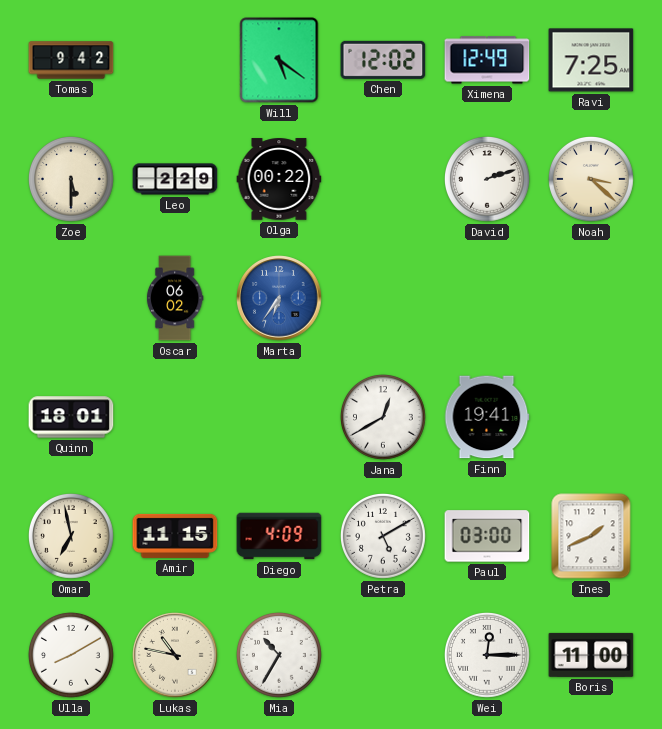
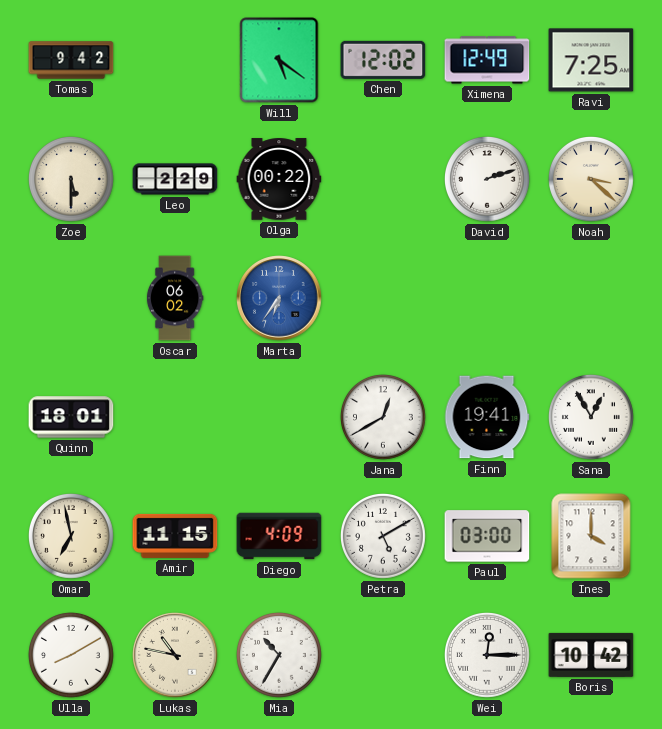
Sana: none -> 12:55 (592, 418)
Ines: 1:41 -> 4:00 (591, 536)
Boris: 11:00 -> 10:42 (591, 655)
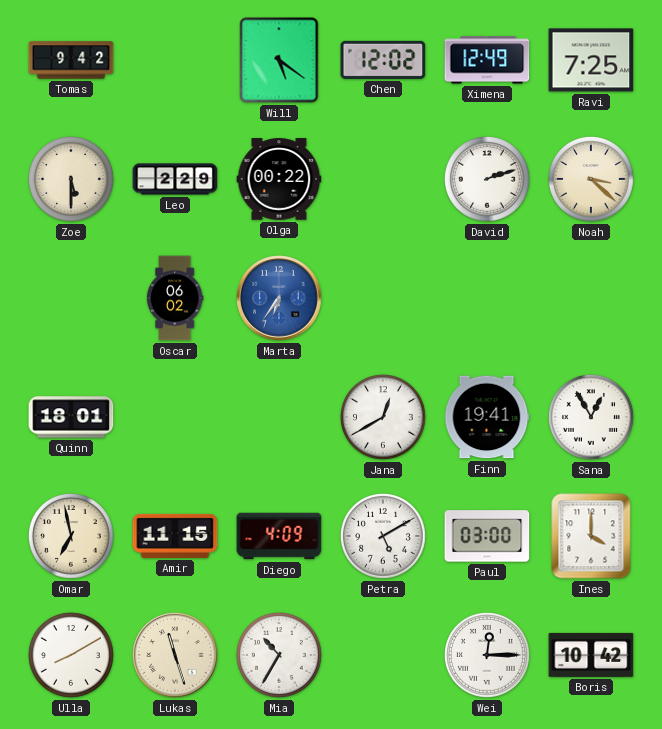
Lukas: 10:47 -> 11:27 (175, 655)
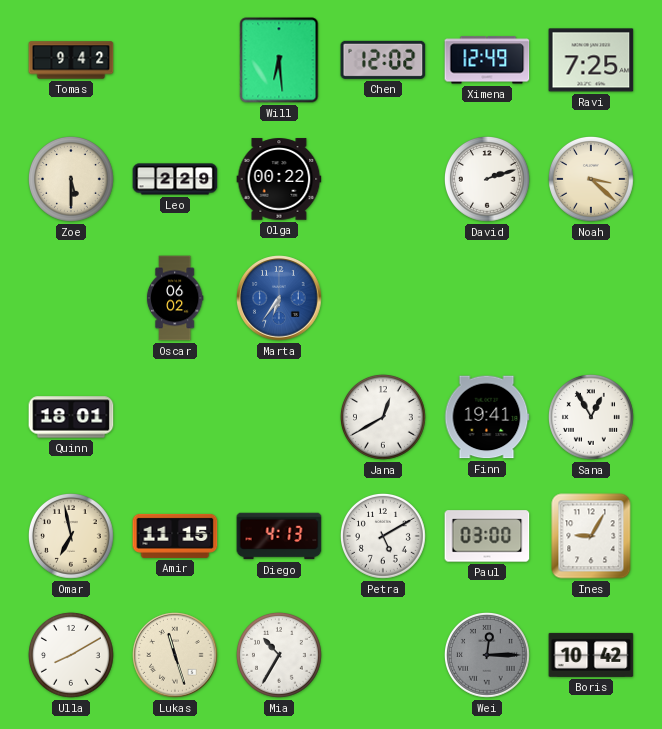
Will: 5:21 -> 6:29 (279, 60)
Diego: 4:09 -> 4:13 (279, 536)
Ines: 4:00 -> 9:05 (591, 536)
Wei dial: white -> grey (488, 656)
